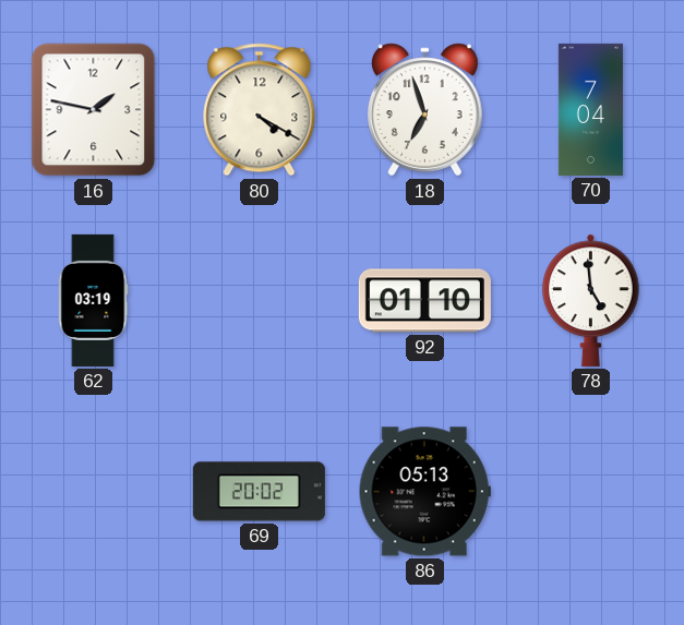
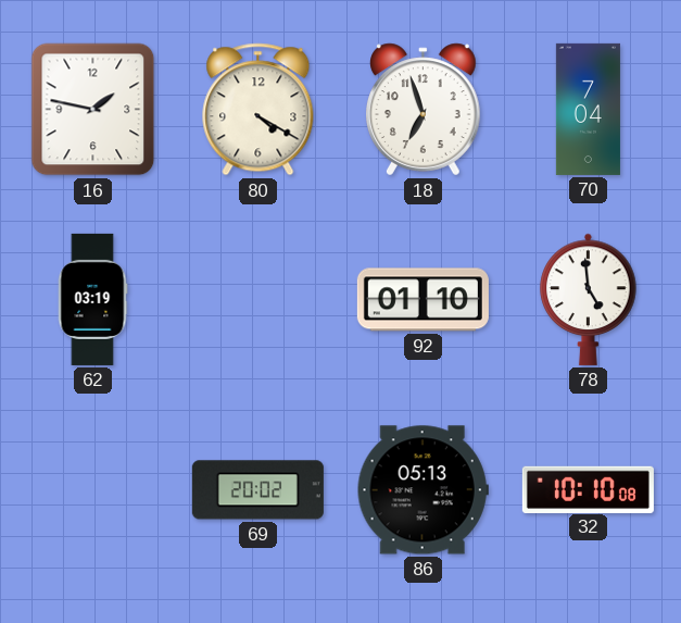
32: none -> 10:10 (588, 489)
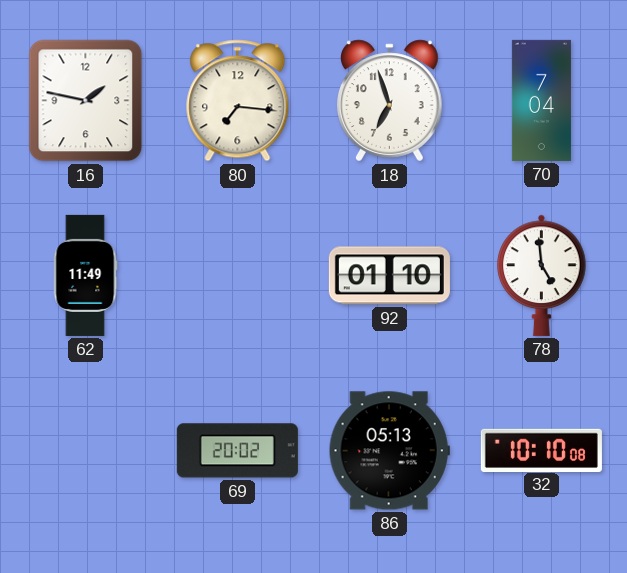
80: 4:20 -> 7:16 (238, 101)
62: 03:19 -> 11:49 (85, 275)
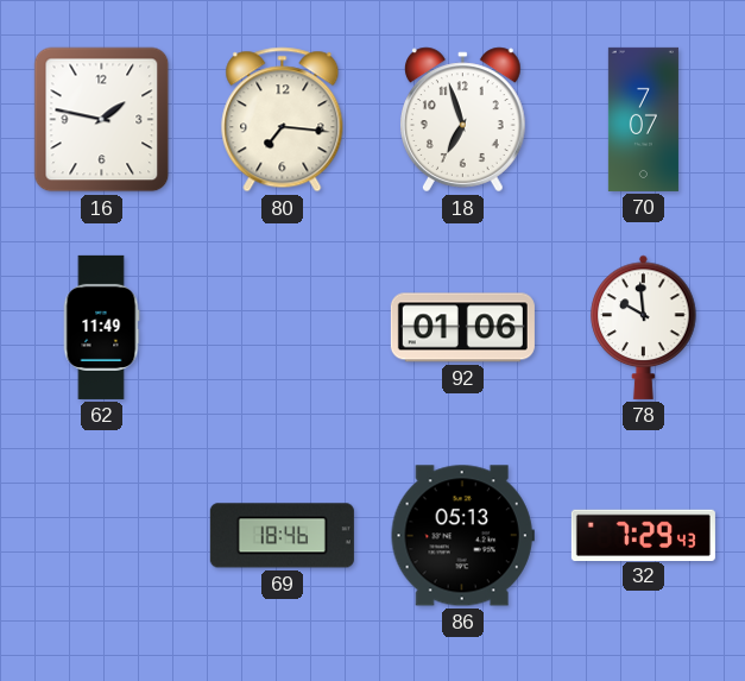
70: 7:04 -> 7:07 (643, 119)
92: 01:10 -> 01:06 (462, 328)
78: 4:59 -> 9:59 (644, 327)
69: 20:02 -> 18:46 (282, 536)
32: 10:10 -> 7:29 (643, 535)
